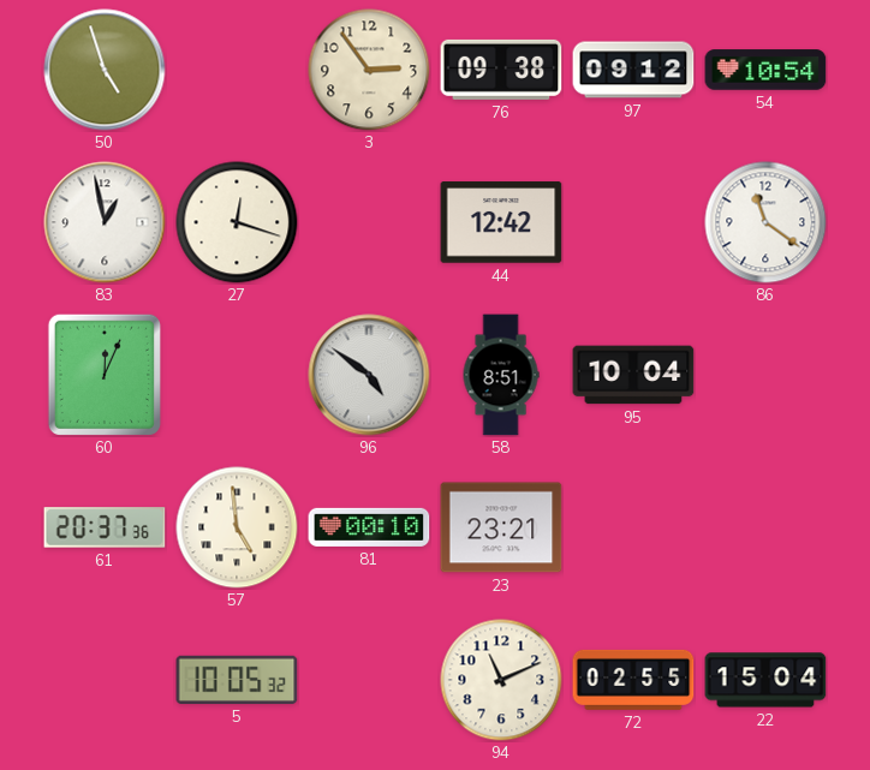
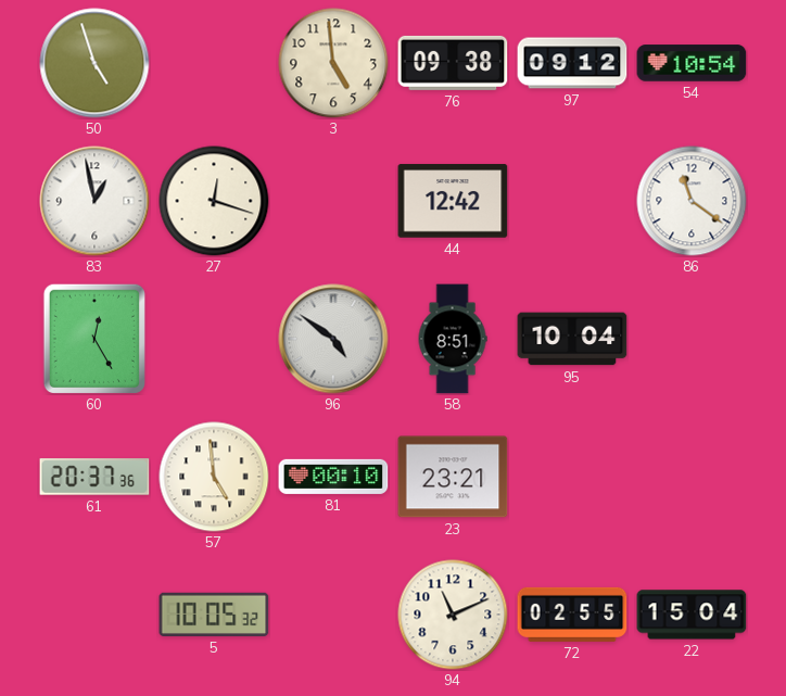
3: 2:54 -> 4:59 (333, 63)
60: 12:04 -> 12:25 (94, 339)
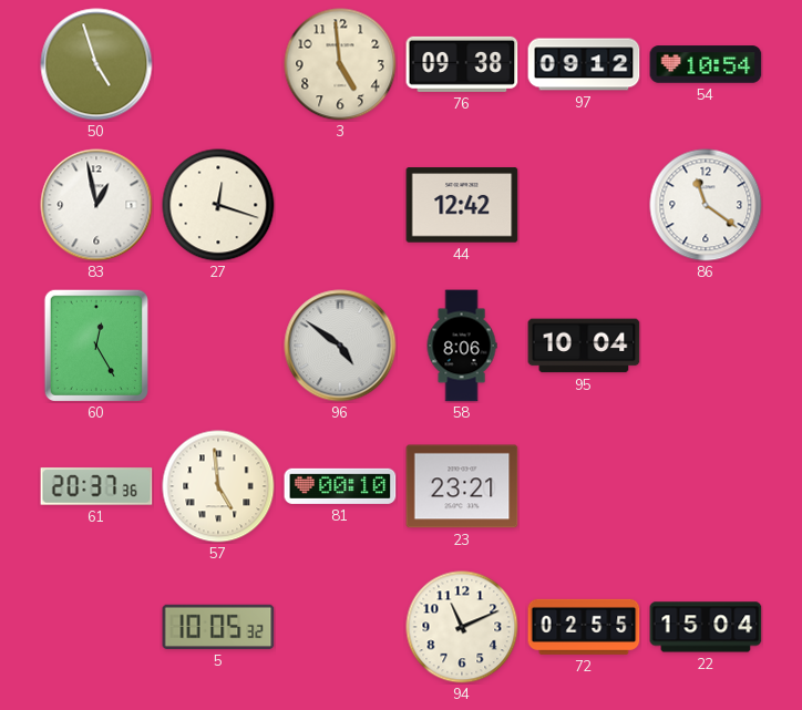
58: 8:51 -> 8:06 (462, 346)
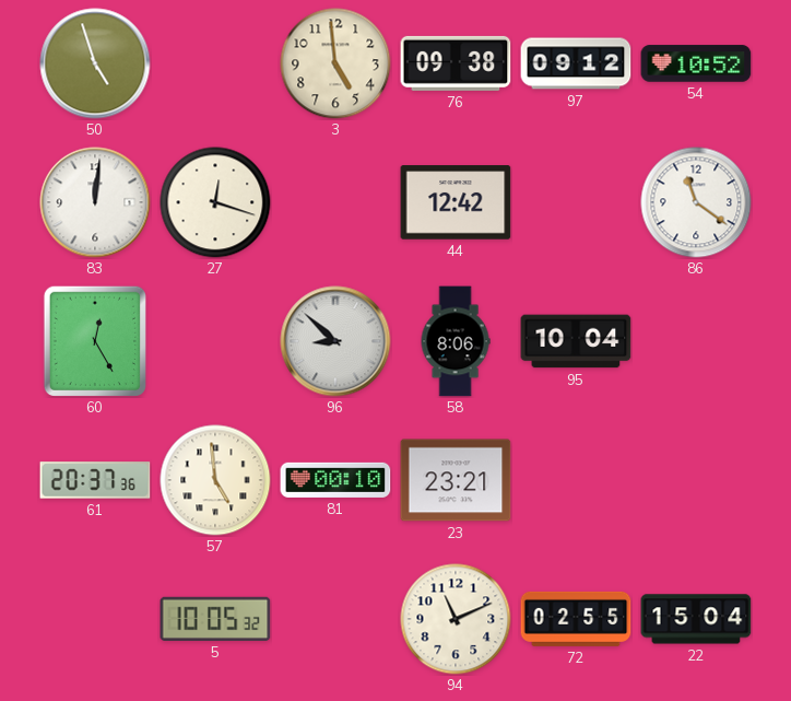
54: 10:54 -> 10:52 (696, 63)
83: 12:58 -> 12:01 (95, 202)
96: 4:51 -> 8:52 (335, 341)
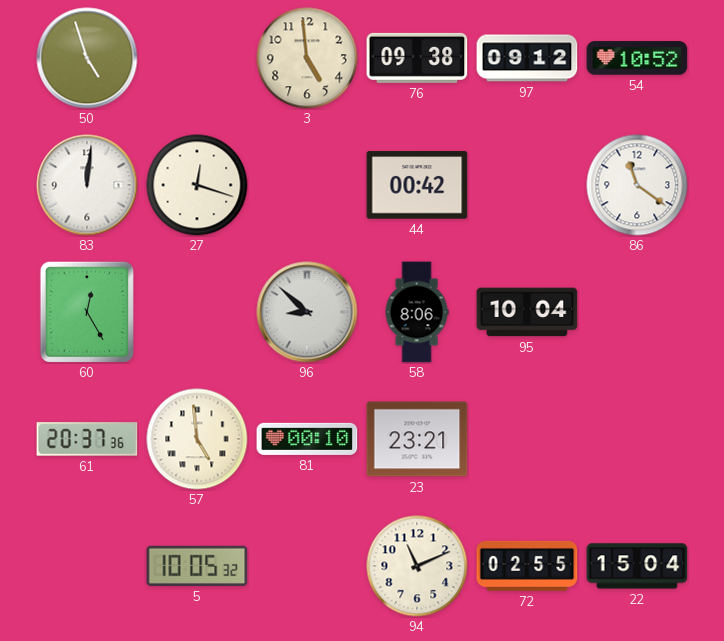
44: 12:42 -> 00:42 (417, 185)
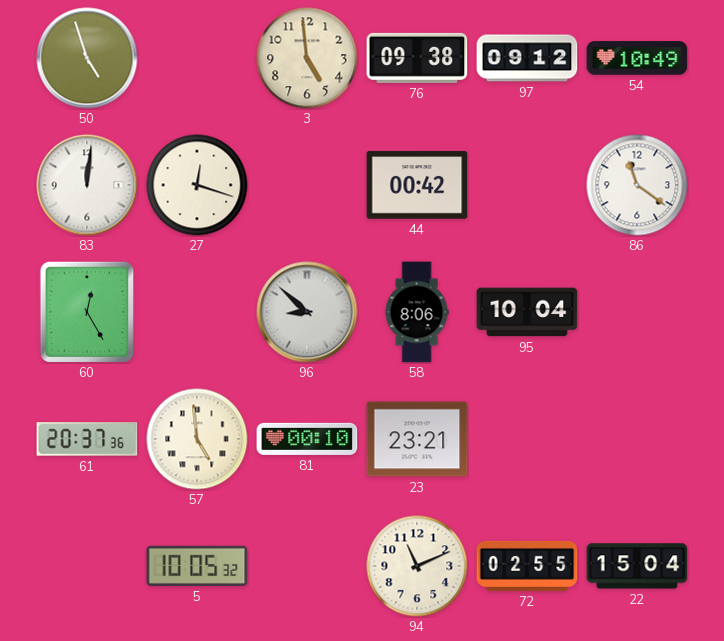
54: 10:52 -> 10:49 (637, 58)
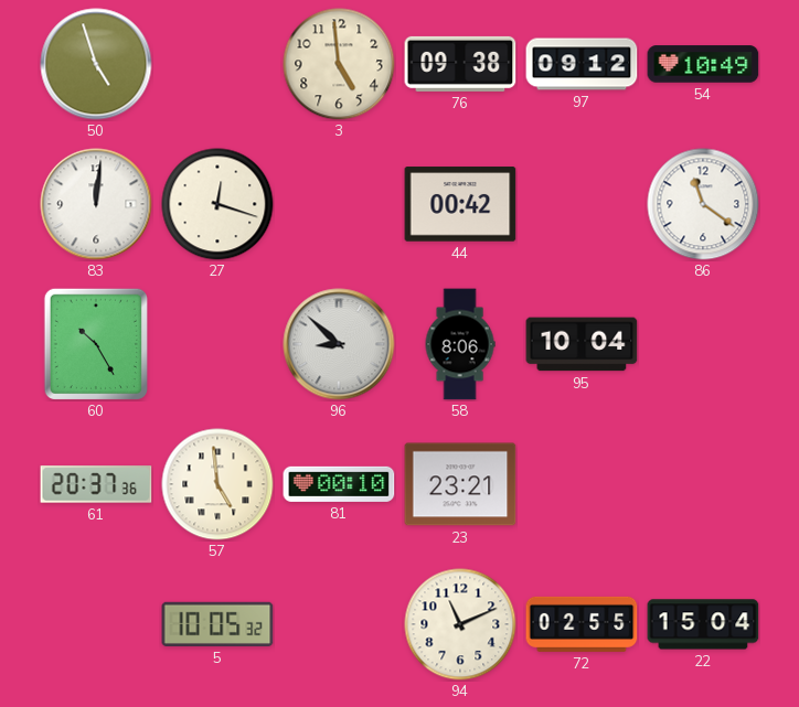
60: 12:25 -> 10:25 (96, 344)
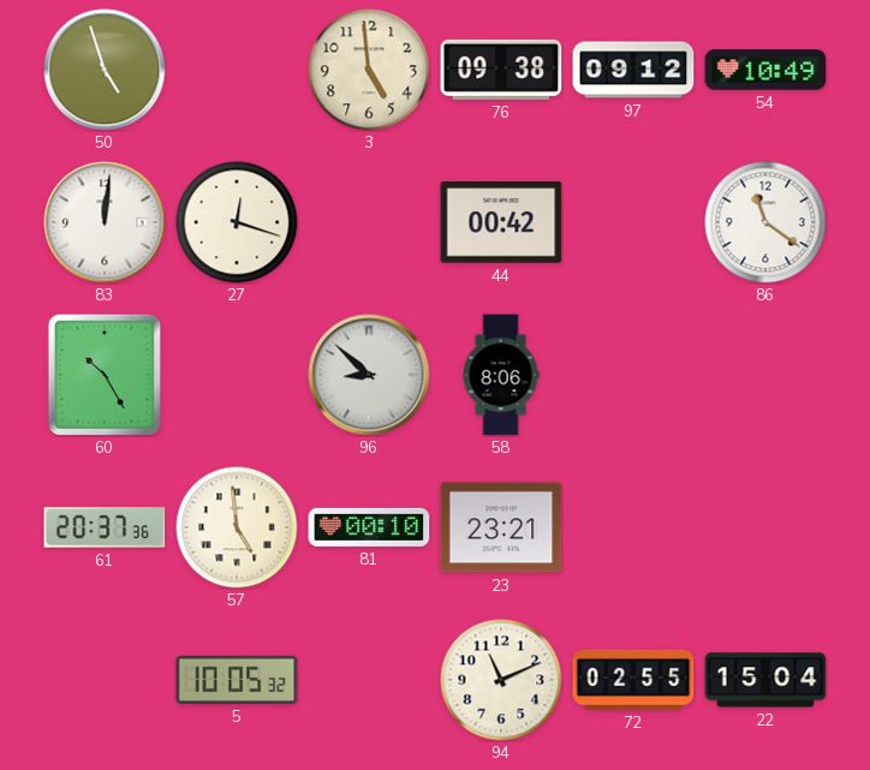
95: 10:04 -> none (582, 344)
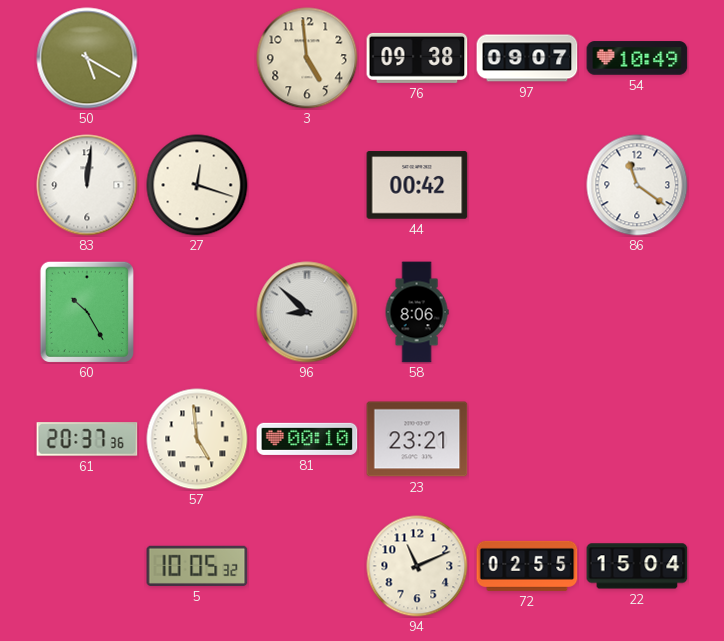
50: 4:57 -> 5:20 (87, 58)
97: 09:12 -> 09:07 (527, 58)
